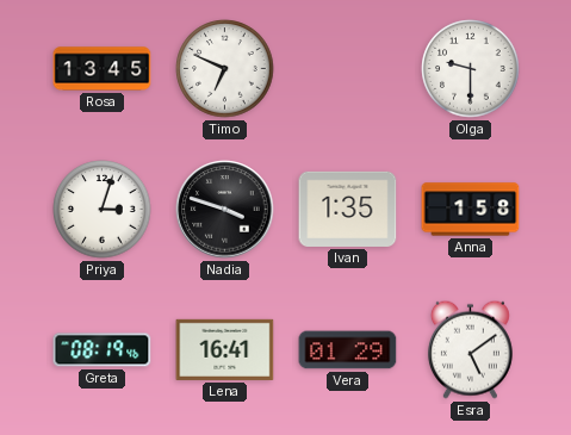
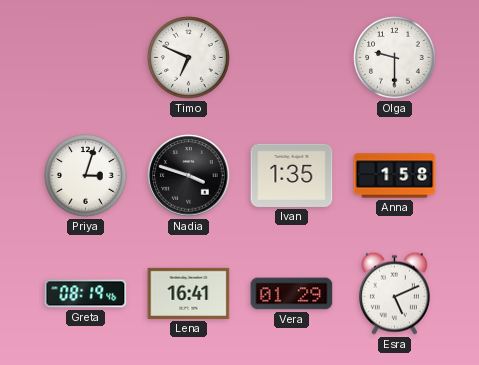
Rosa: 13:45 -> none (103, 69)
Esra: 5:09 -> 5:11 (394, 293)
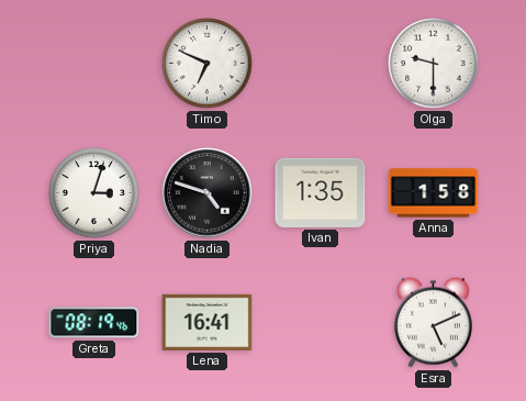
Nadia: 3:48 -> 4:48 (208, 193)
Vera: 01:29 -> none (292, 294)
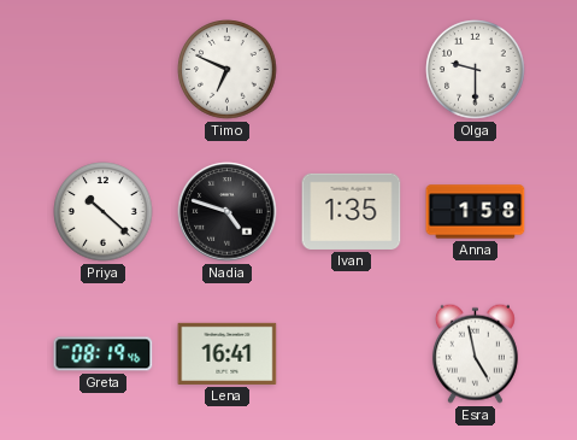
Priya: 3:03 -> 10:22 (104, 212)
Esra: 5:11 -> 4:58 (475, 353)
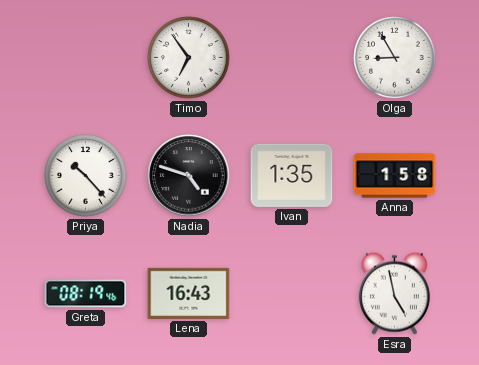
Timo: 6:49 -> 6:54 (189, 58)
Olga: 9:30 -> 8:55 (395, 58)
Priya: 10:22 -> 10:23 (86, 176)
Lena: 16:41 -> 16:43 (189, 293)
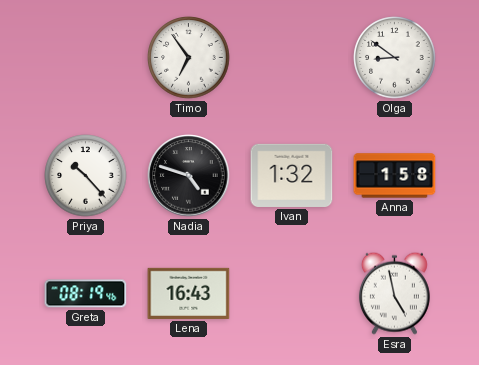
Olga: 8:55 -> 8:51 (395, 58)
Ivan: 1:35 -> 1:32 (292, 175)
